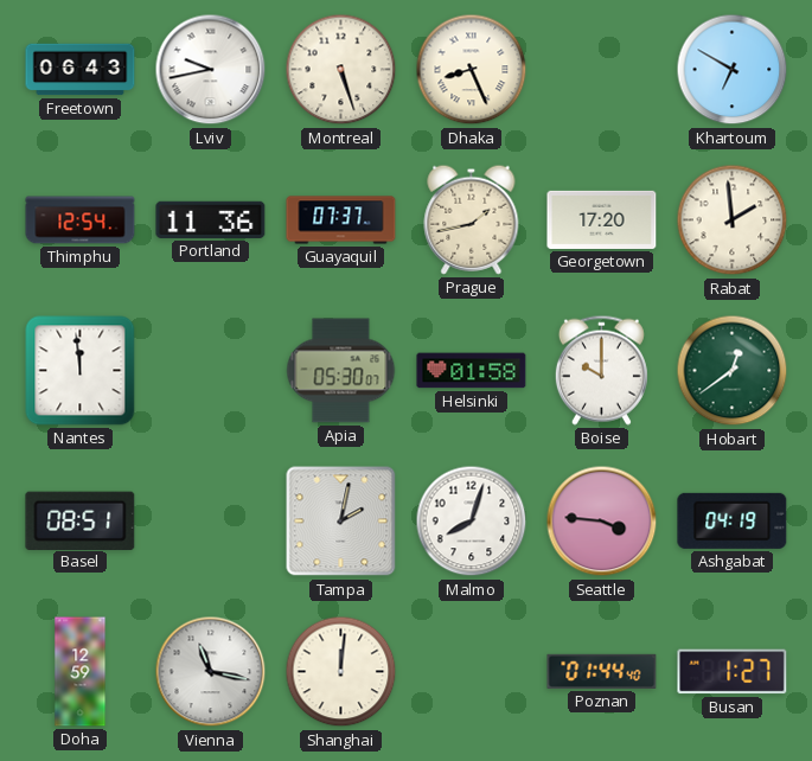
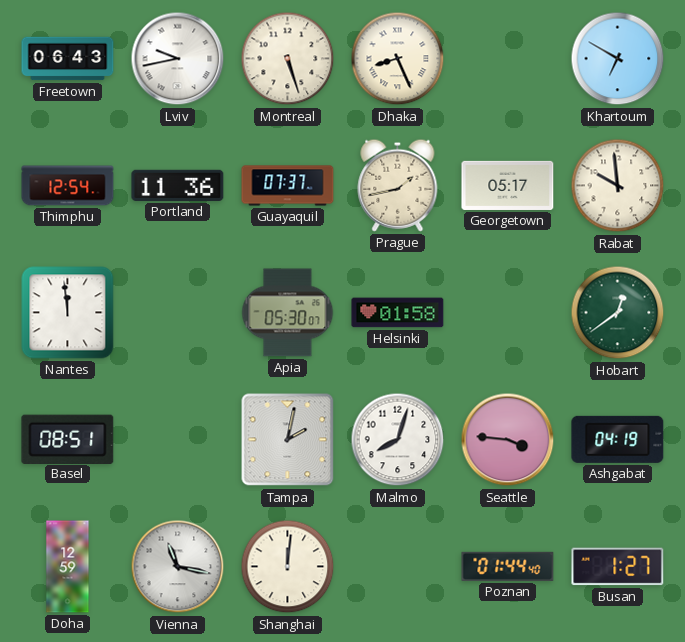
Georgetown: 17:20 -> 05:17 (508, 185)
Rabat: 1:59 -> 9:59 (618, 186)
Boise: 10:00 -> none (601, 370)
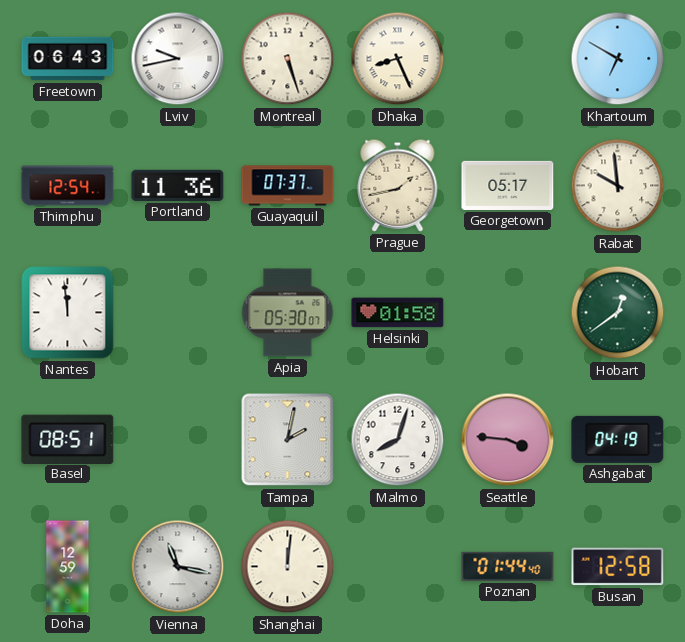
Busan: 1:27 -> 12:58 (618, 567)
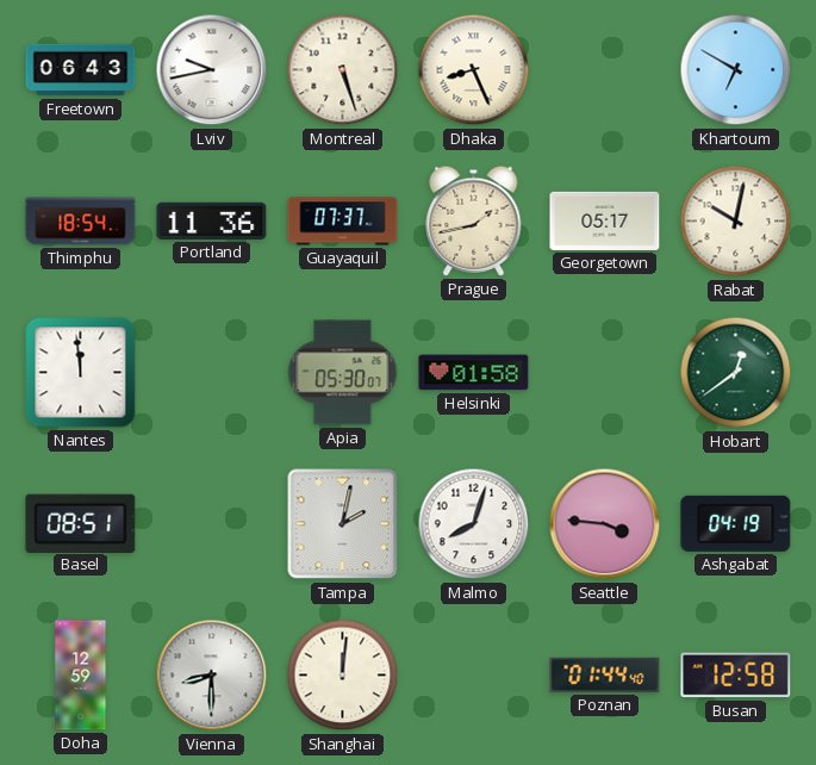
Thimphu: 12:54 -> 18:54 (81, 222)
Rabat: 9:59 -> 10:02 (736, 222)
Vienna: 11:17 -> 8:30 (212, 676)
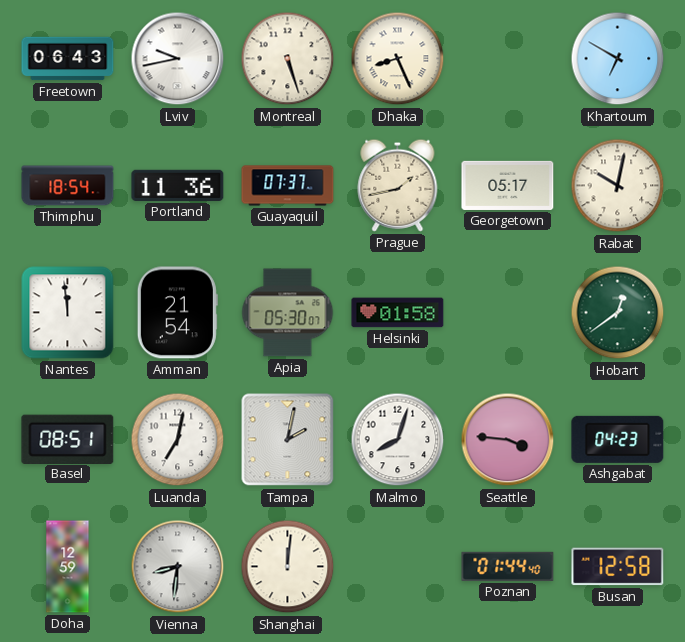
Amman: none -> 21:54 (177, 313)
Luanda: none -> 7:02 (178, 440)
Ashgabat: 04:19 -> 04:23 (618, 439)
Vienna: 8:30 -> 8:31 (178, 567)
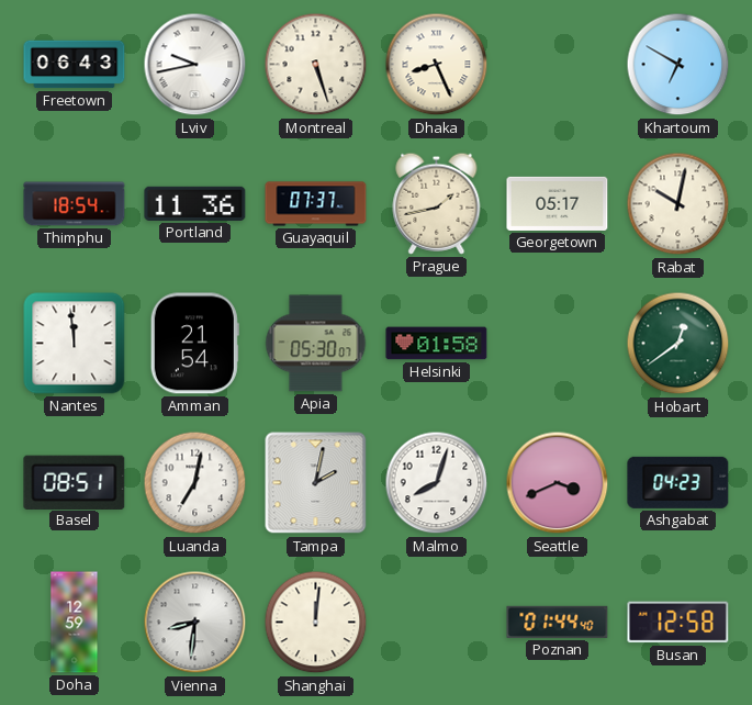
Seattle: 3:46 -> 3:41 (558, 483)
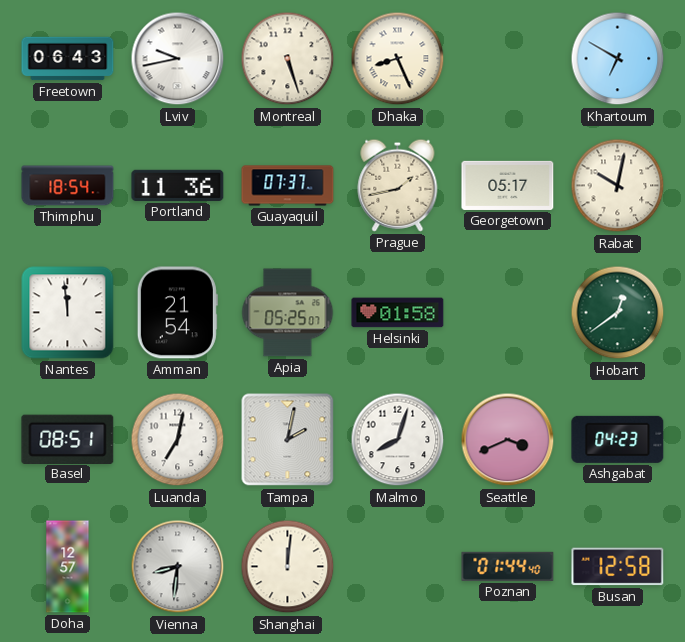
Apia: 05:30 -> 05:25 (288, 313)
Doha: 12:59 -> 12:57 (68, 567)
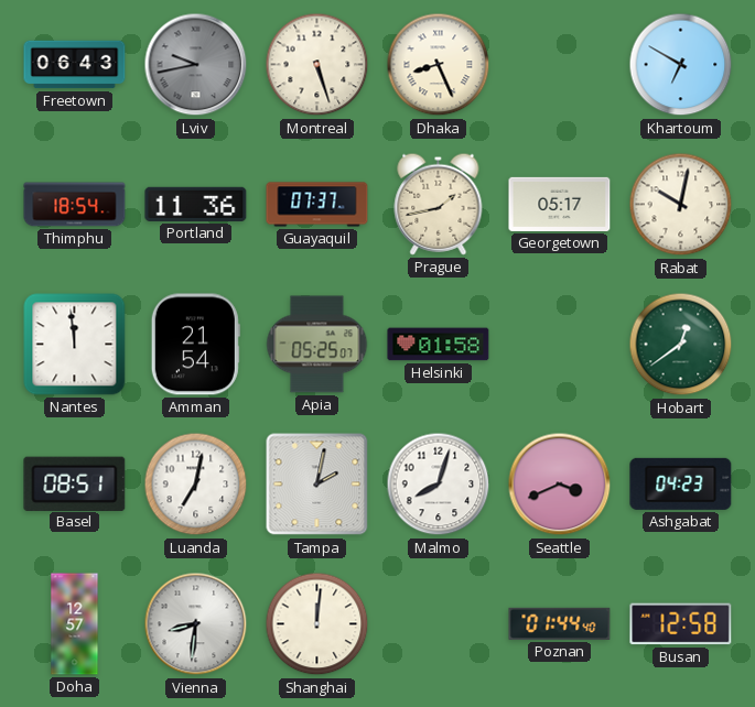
Lviv dial: white -> grey (196, 65)
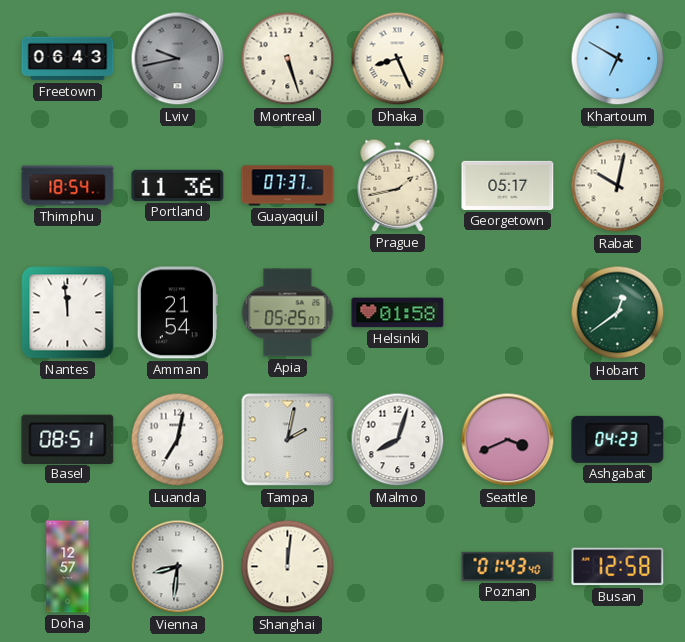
Poznan: 01:44 -> 01:43 (508, 566)
